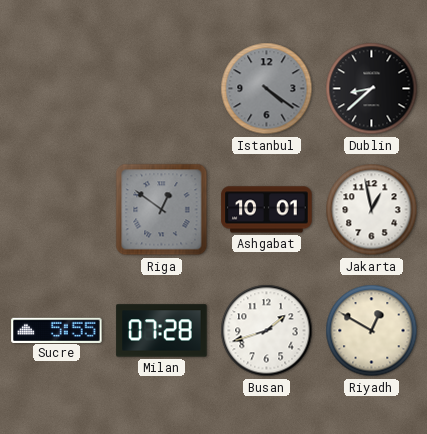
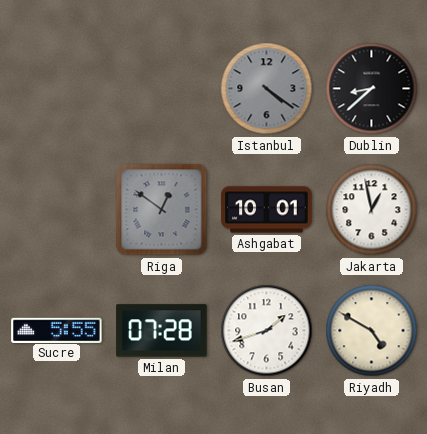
Riyadh: 12:50 -> 4:50 (372, 331)
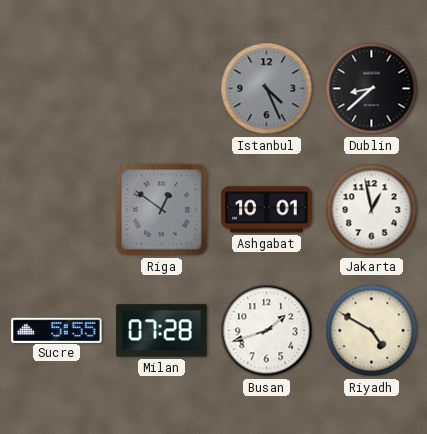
Istanbul: 4:21 -> 4:26 (267, 89)
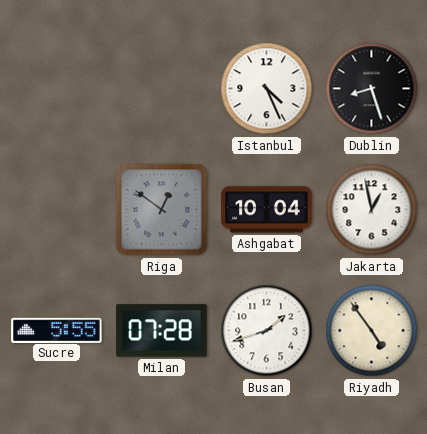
Istanbul dial: grey -> white (267, 89)
Dublin: 8:38 -> 8:27 (372, 89)
Ashgabat: 10:01 -> 10:04 (267, 210)
Riyadh: 4:50 -> 4:54 (372, 331)
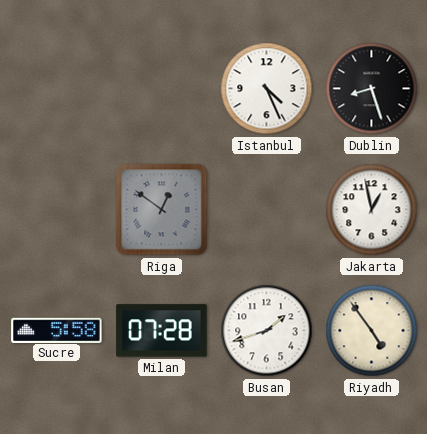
Ashgabat: 10:04 -> none (267, 210)
Sucre: 5:55 -> 5:58 (57, 330)
